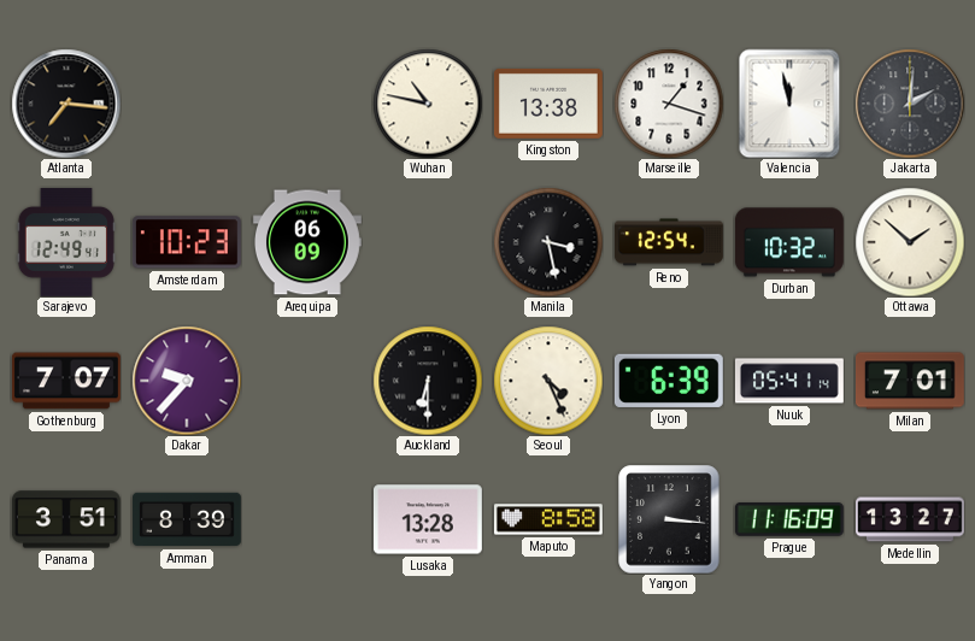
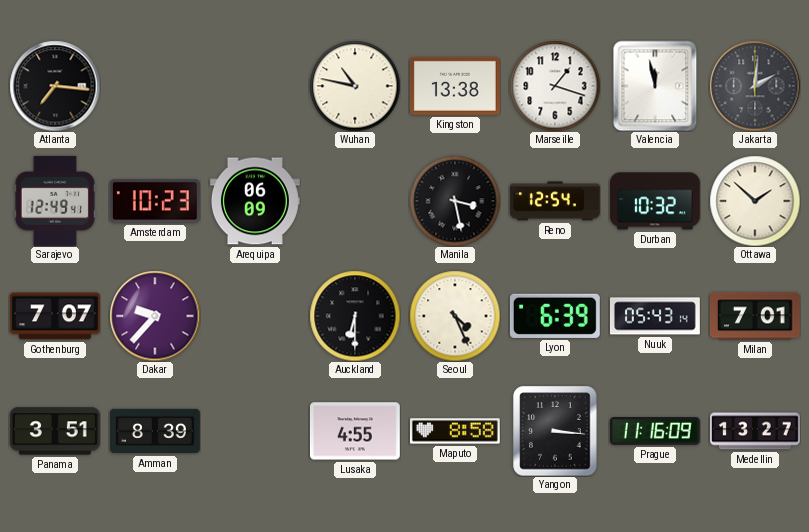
Nuuk: 05:41 -> 05:43 (655, 316)
Lusaka: 13:28 -> 4:55 (355, 431)
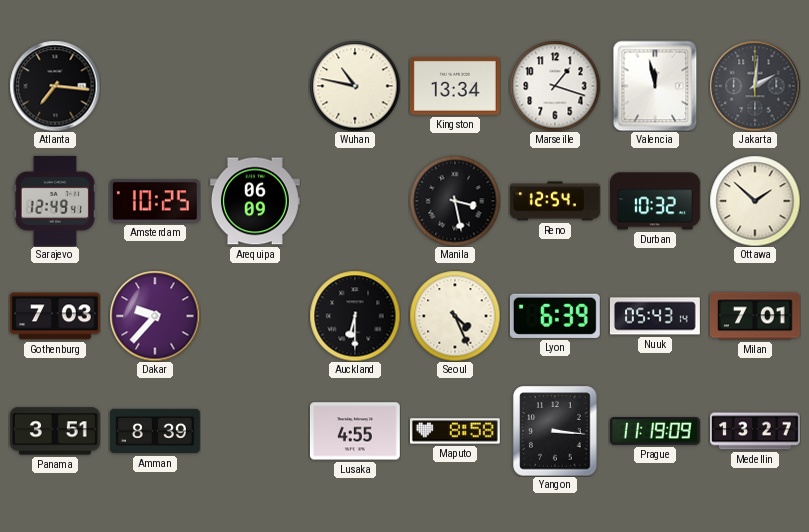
Kingston: 13:38 -> 13:34 (455, 86)
Amsterdam: 10:23 -> 10:25 (155, 201)
Gothenburg: 7:07 -> 7:03 (55, 316)
Prague: 11:16 -> 11:19 (655, 432)
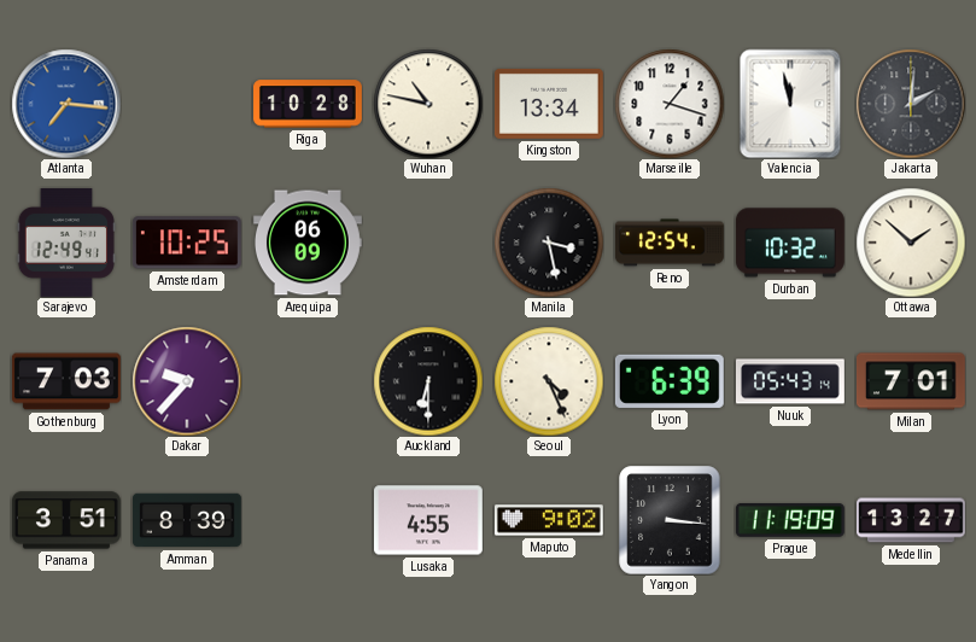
Atlanta dial: black -> blue (66, 104)
Riga: none -> 10:28 (309, 104)
Maputo: 8:58 -> 9:02 (549, 520)
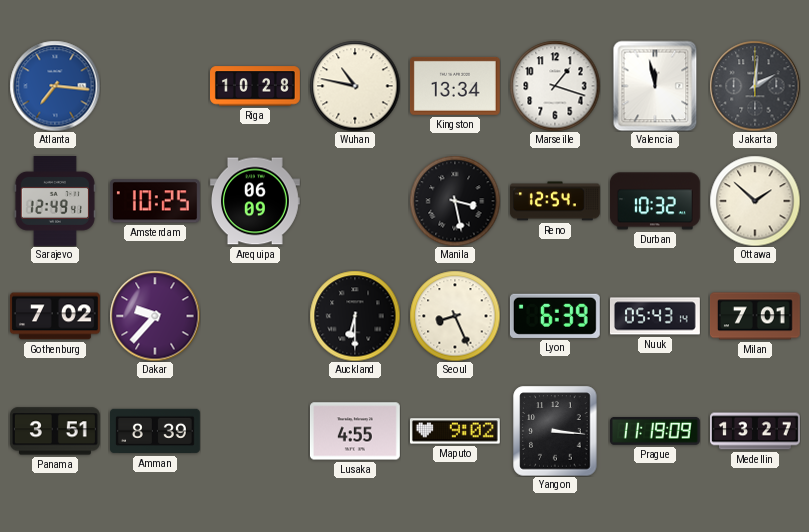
Gothenburg: 7:03 -> 7:02 (55, 316)
Seoul: 4:26 -> 8:26 (455, 316)
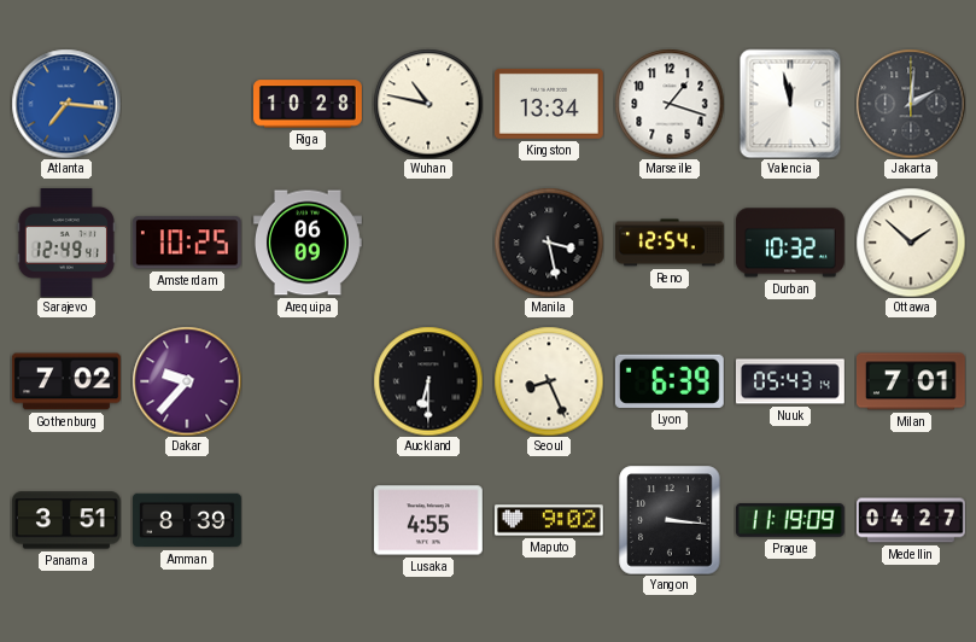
Medellin: 13:27 -> 04:27 (912, 520)
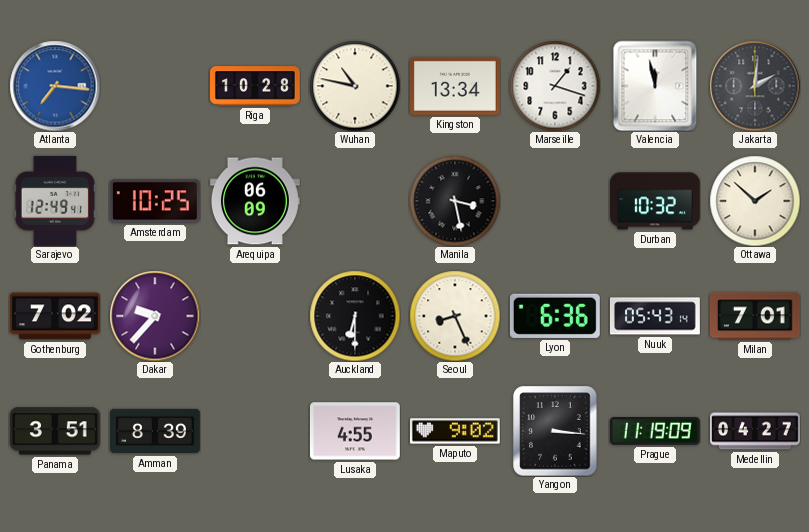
Reno: 12:54 -> none (670, 243)
Lyon: 6:39 -> 6:36 (555, 316)
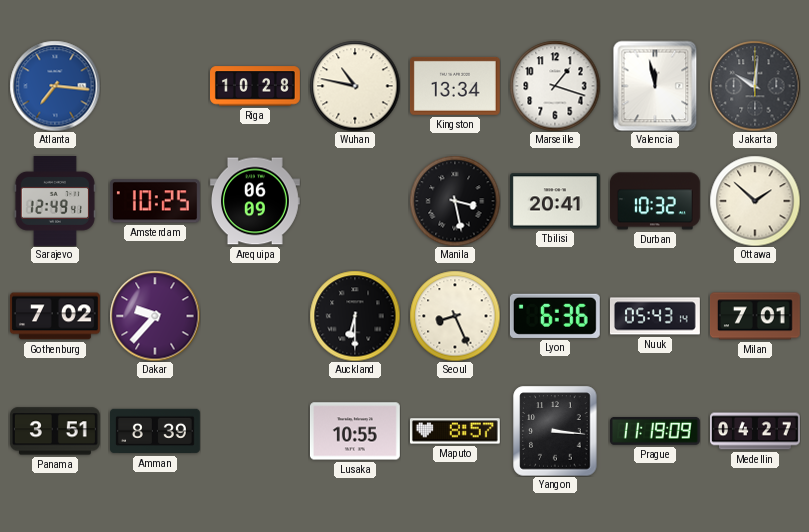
Jakarta: 2:01 -> 10:01 (755, 86)
Tbilisi: none -> 20:41 (555, 201)
Lusaka: 4:55 -> 10:55 (355, 431)
Maputo: 9:02 -> 8:57 (455, 431)
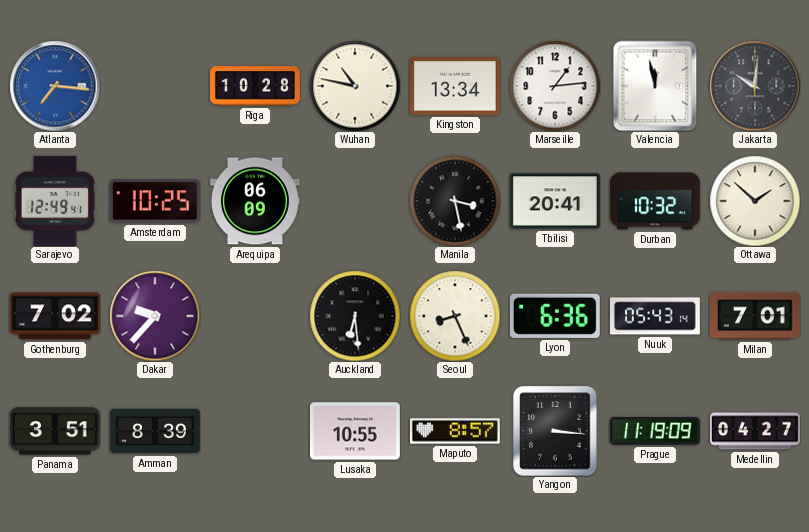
Marseille: 1:18 -> 1:14 (555, 86)
Auckland: 6:30 -> 6:29 (355, 316)
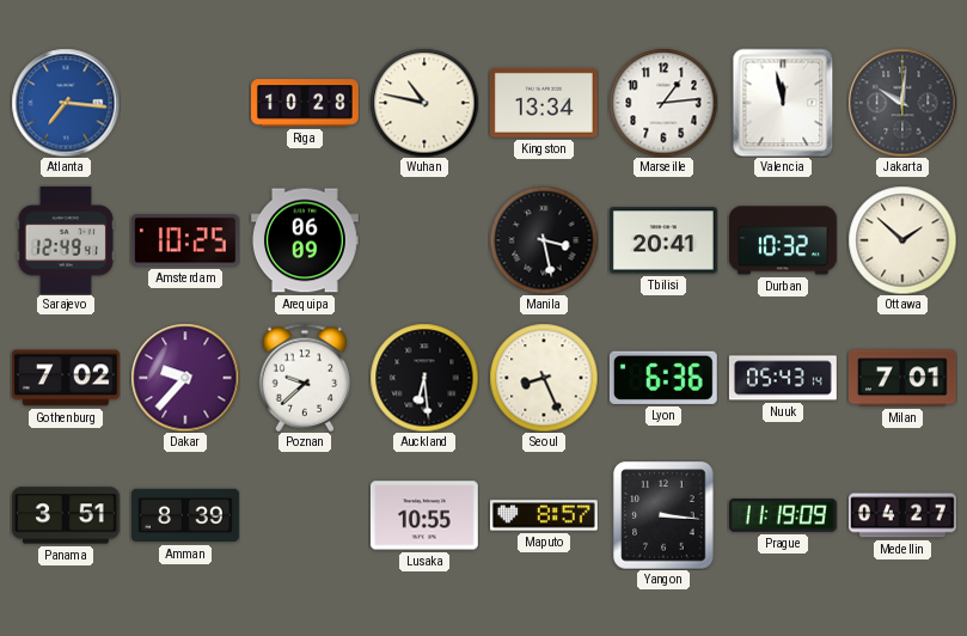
Poznan: none -> 9:38 (305, 378)
